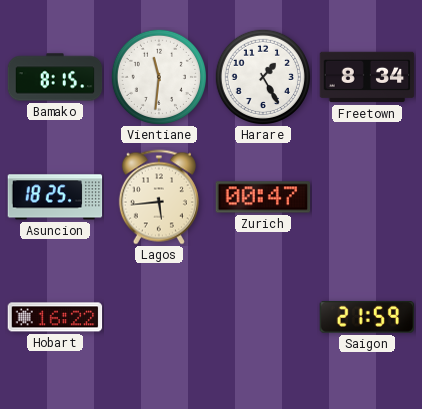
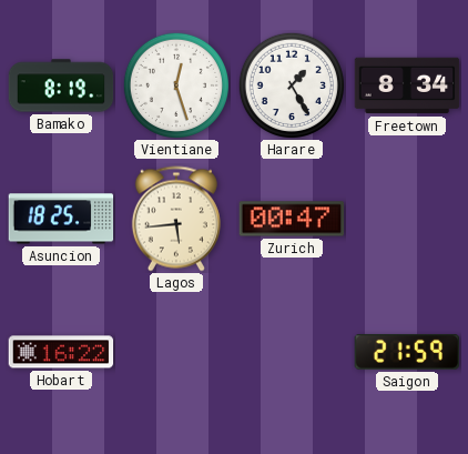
Bamako: 8:15 -> 8:19 (61, 85)
Vientiane: 11:31 -> 12:27 (175, 84)
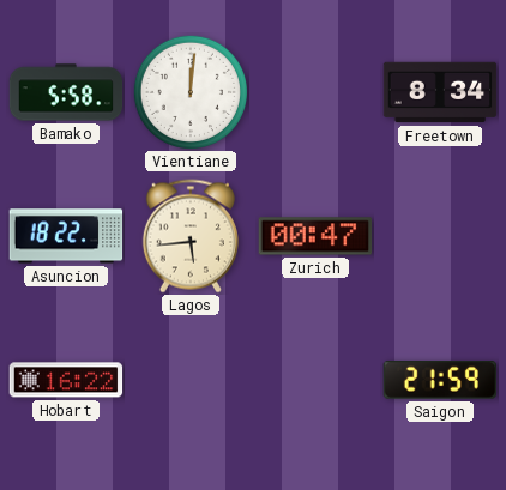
Bamako: 8:19 -> 5:58 (66, 92)
Vientiane: 12:27 -> 12:01 (189, 91)
Harare: 1:25 -> none (291, 84)
Asuncion: 18:25 -> 18:22 (66, 236)
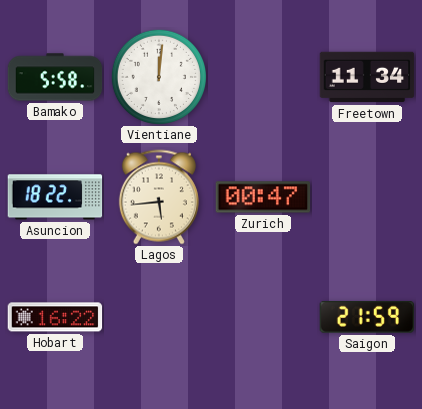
Freetown: 8:34 -> 11:34 (367, 77)
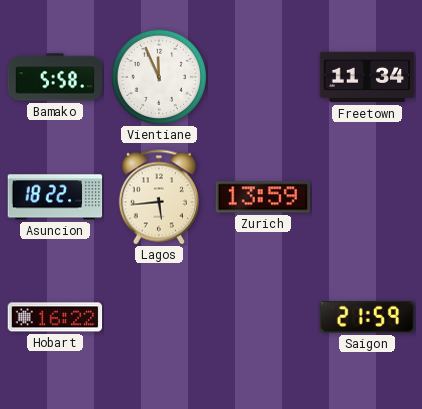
Vientiane: 12:01 -> 11:56 (158, 76)
Zurich: 00:47 -> 13:59 (263, 197)
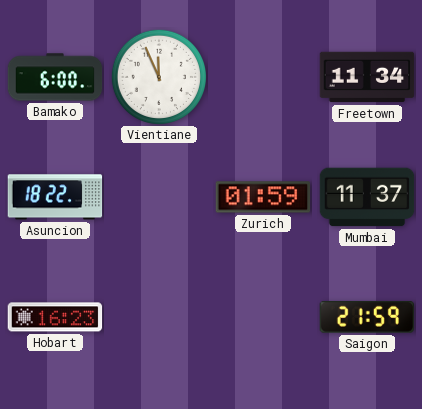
Bamako: 5:58 -> 6:00 (55, 77)
Lagos: 5:44 -> none (159, 197)
Zurich: 13:59 -> 01:59 (263, 197)
Mumbai: none -> 11:37 (367, 197)
Hobart: 16:22 -> 16:23 (55, 317)
